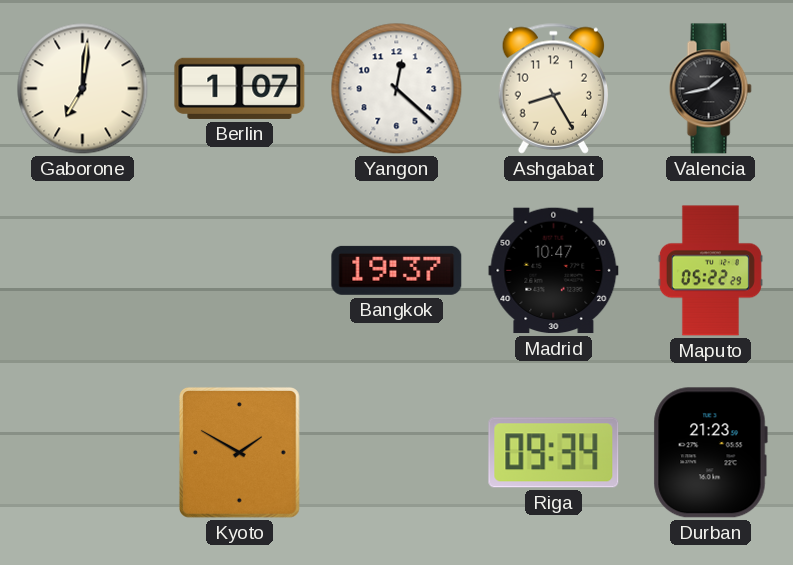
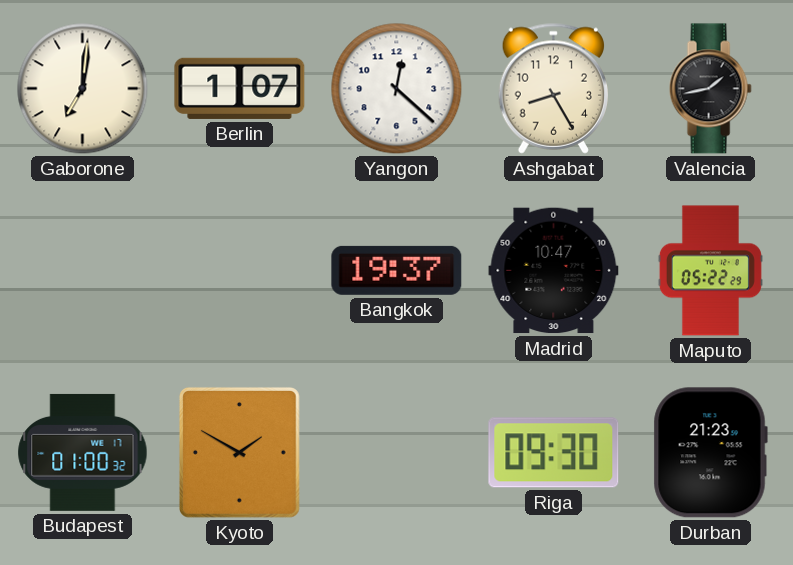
Budapest: none -> 01:00 (83, 452)
Riga: 09:34 -> 09:30 (554, 453)
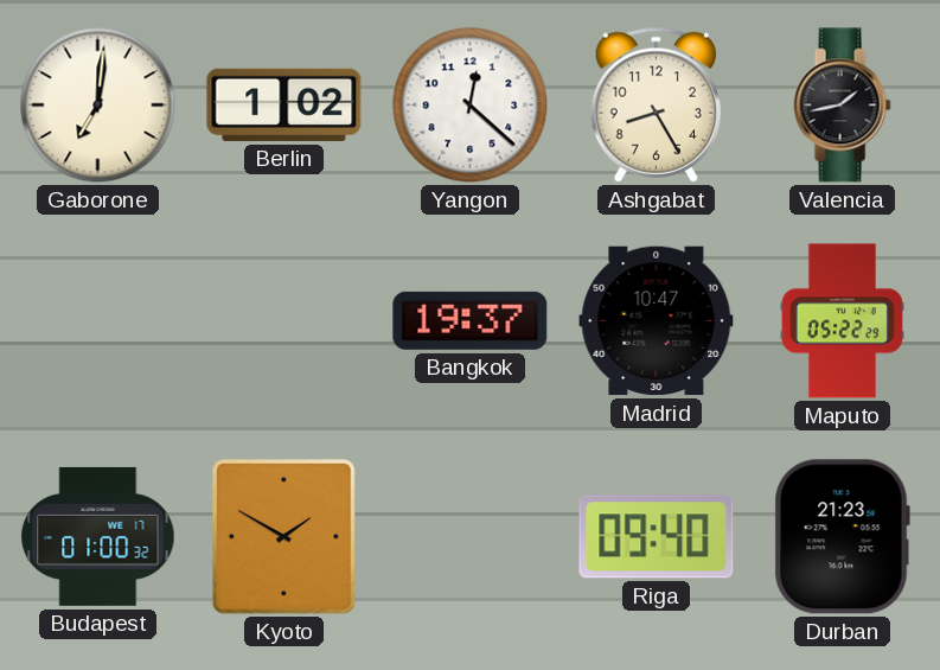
Berlin: 1:07 -> 1:02 (284, 104)
Riga: 09:30 -> 09:40 (657, 537)
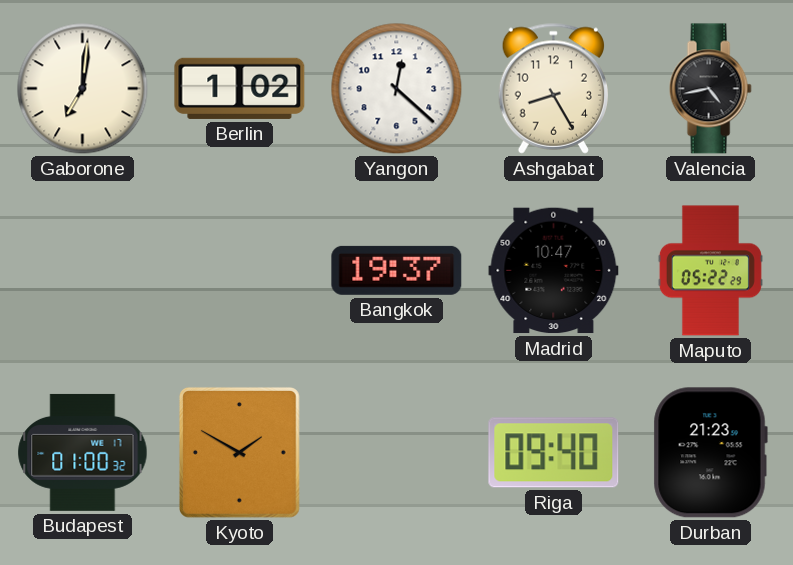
Valencia: 1:43 -> 4:43 (710, 89)
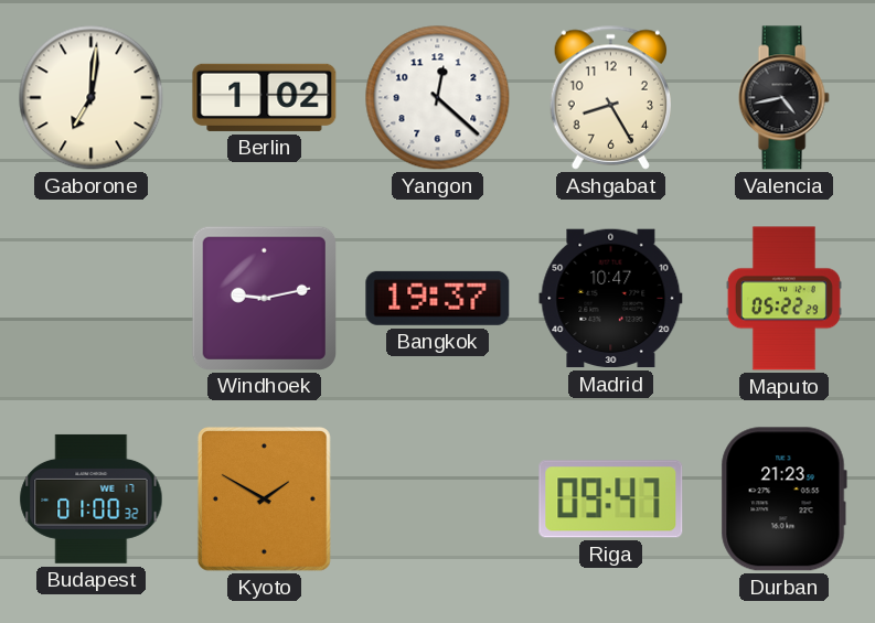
Windhoek: none -> 9:13 (264, 298)
Riga: 09:40 -> 09:47 (611, 500)
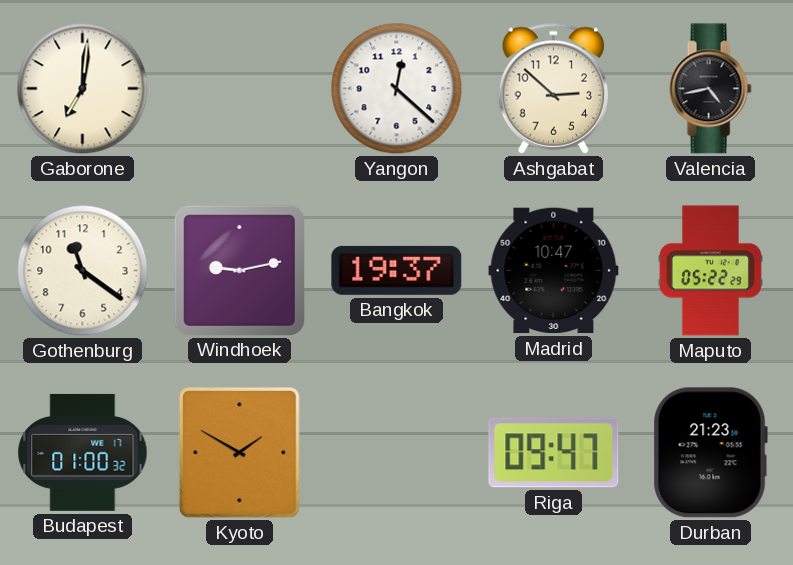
Berlin: 1:02 -> none (265, 97)
Ashgabat: 8:25 -> 2:52 (553, 88)
Gothenburg: none -> 11:21 (83, 271)
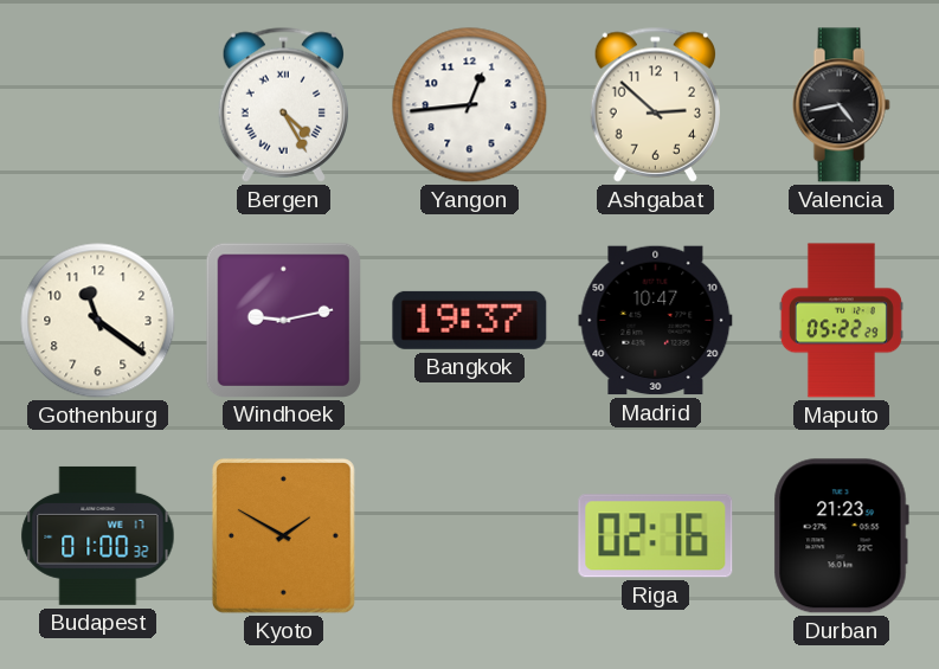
Gaborone: 7:01 -> none (83, 89)
Bergen: none -> 4:25 (283, 104)
Yangon: 12:22 -> 12:44 (470, 105)
Riga: 09:47 -> 02:16 (656, 536)
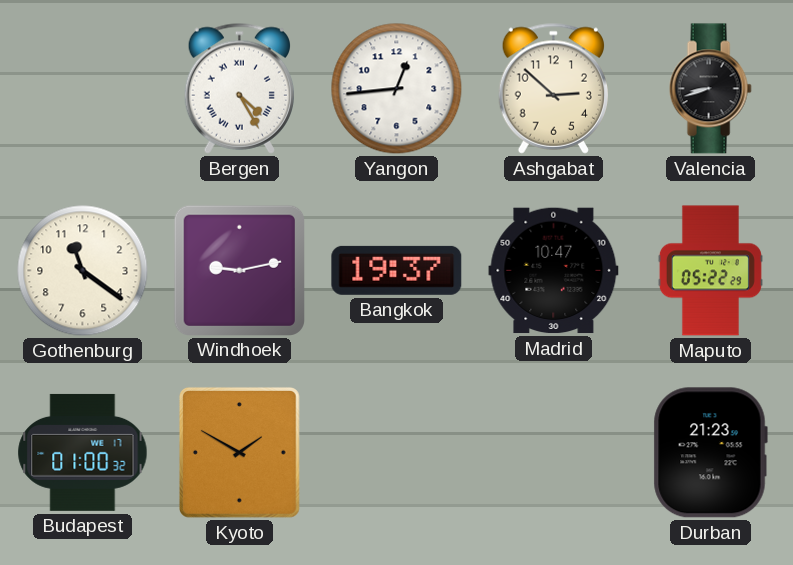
Valencia: 4:43 -> 8:42 (710, 89)
Riga: 02:16 -> none (656, 536)
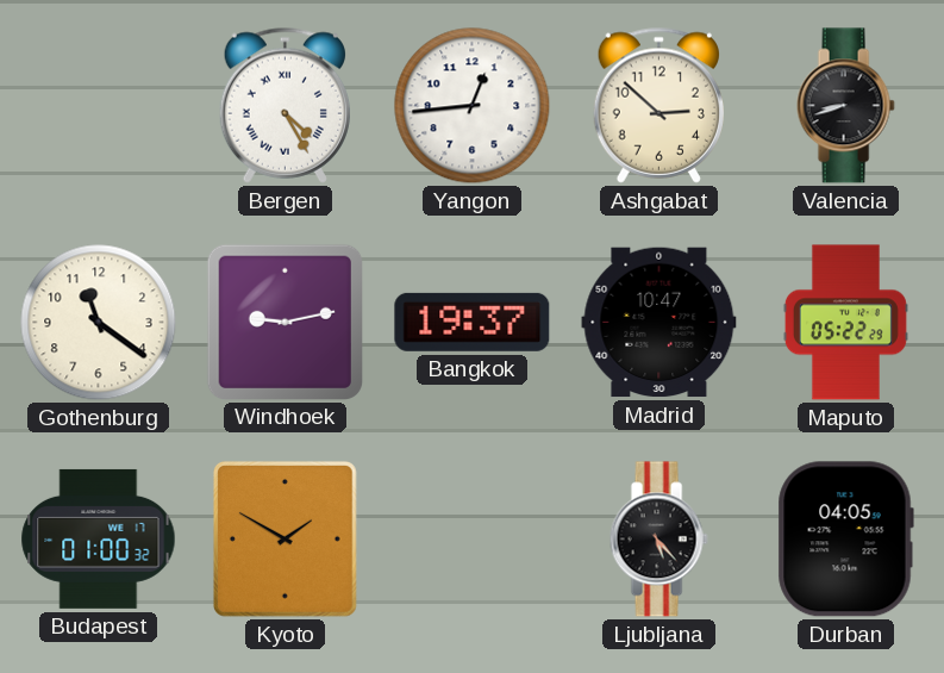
Ljubljana: none -> 5:23 (658, 540)
Durban: 21:23 -> 04:05 (845, 540)
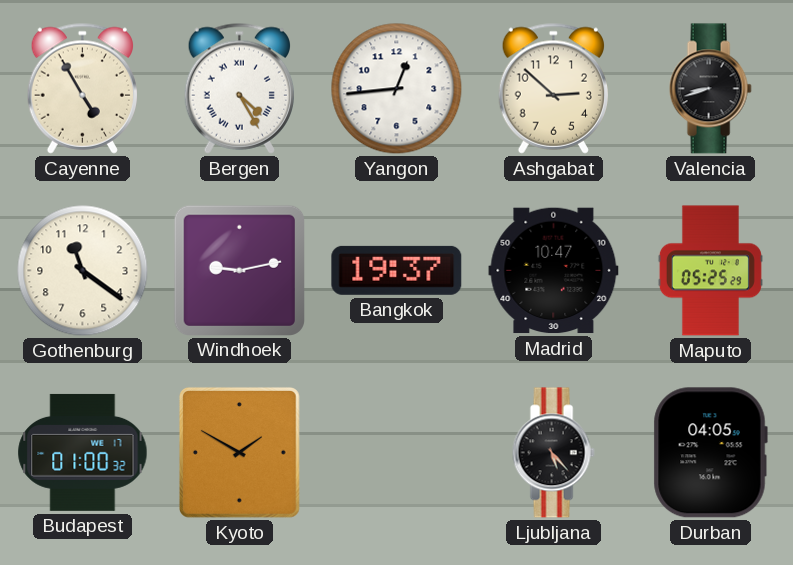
Cayenne: none -> 4:55 (82, 88)
Maputo: 05:22 -> 05:25 (710, 271)
